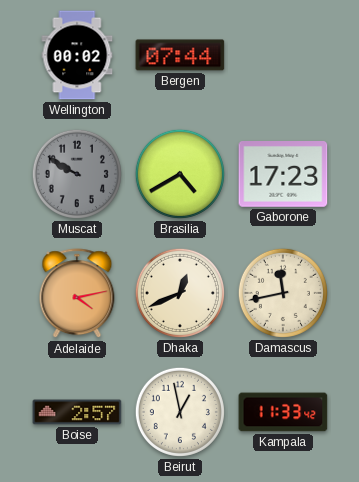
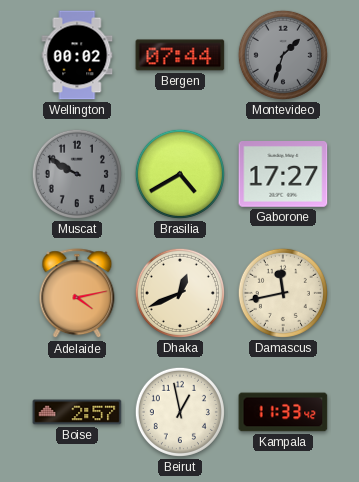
Montevideo: none -> 1:33 (283, 55)
Gaborone: 17:23 -> 17:27 (283, 175)
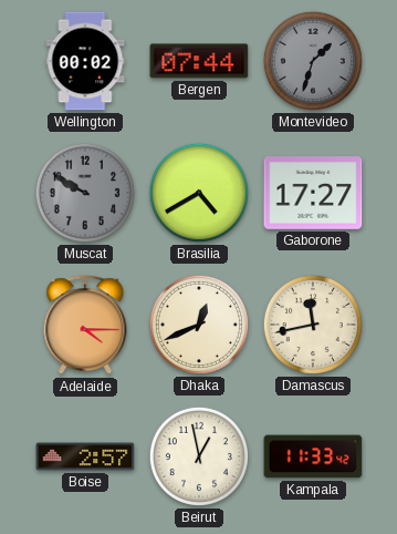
Adelaide: 4:13 -> 4:15 (85, 326)
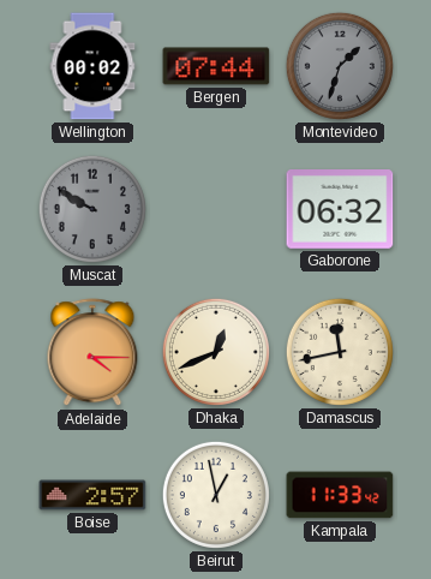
Brasilia: 4:40 -> none (199, 193)
Gaborone: 17:27 -> 06:32 (340, 210)
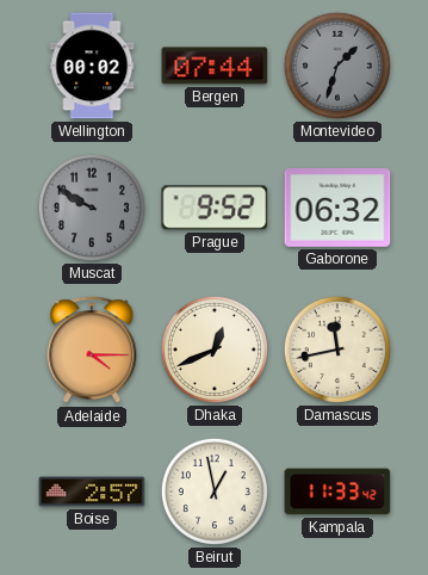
Prague: none -> 9:52 (215, 208)
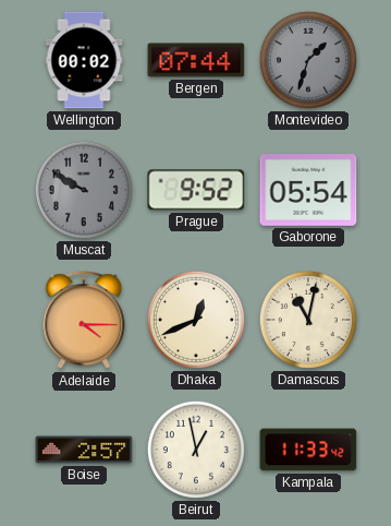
Gaborone: 06:32 -> 05:54 (308, 191)
Damascus: 11:43 -> 11:02 (308, 320)
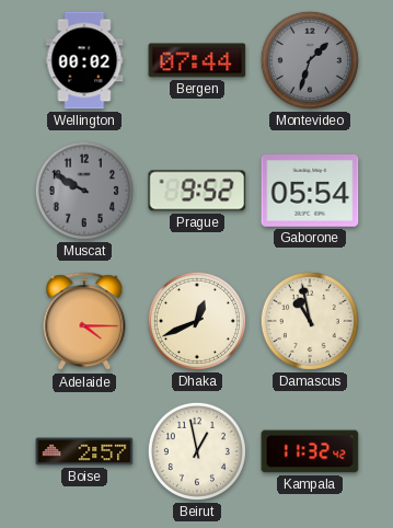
Damascus: 11:02 -> 10:58 (310, 321)
Kampala: 11:33 -> 11:32 (310, 451)
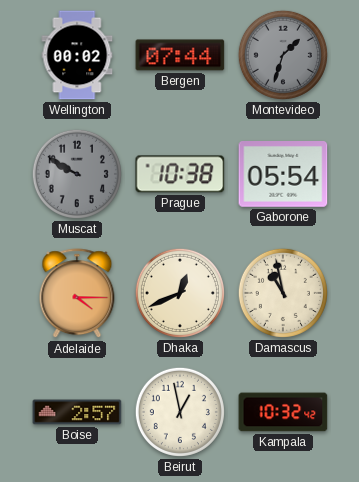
Prague: 9:52 -> 10:38 (180, 174)
Kampala: 11:32 -> 10:32 (283, 412)
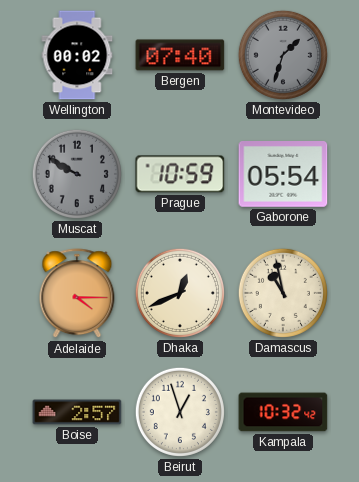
Bergen: 07:44 -> 07:40 (180, 55)
Prague: 10:38 -> 10:59 (180, 174)
Beirut: 12:58 -> 12:57 (180, 412)
